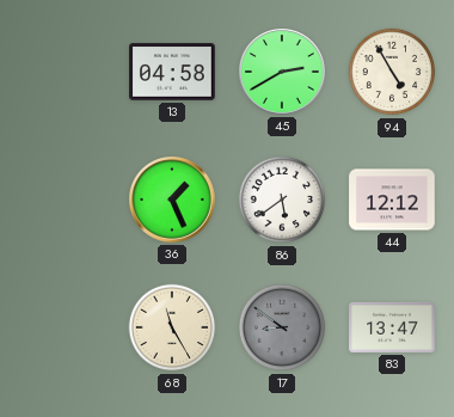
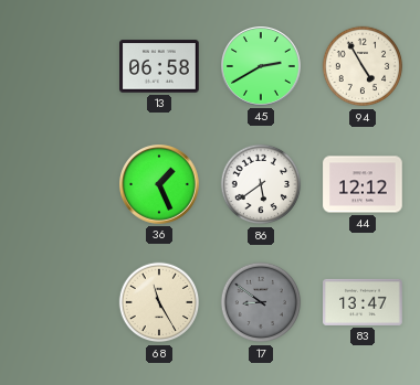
13: 04:58 -> 06:58 (159, 66)
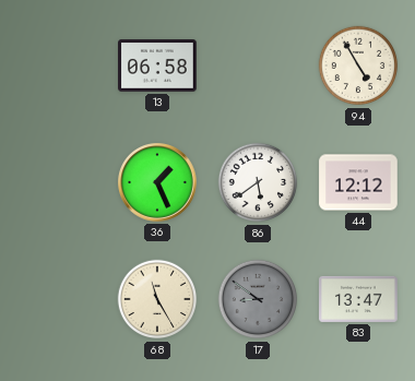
45: 2:40 -> none (262, 67)
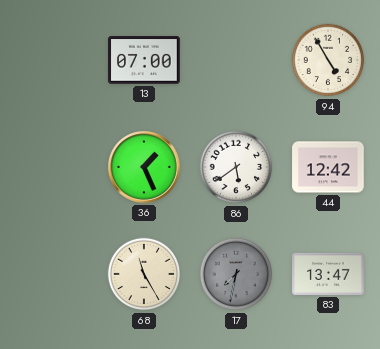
13: 06:58 -> 07:00 (144, 60)
44: 12:12 -> 12:42 (328, 167)
17: 8:51 -> 7:32 (236, 274)
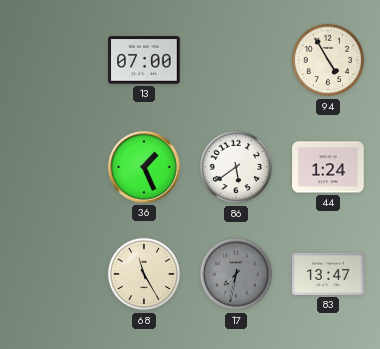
44: 12:42 -> 1:24 (328, 167)
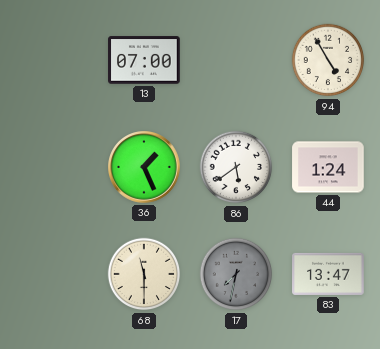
68: 11:25 -> 11:30 (144, 274)
